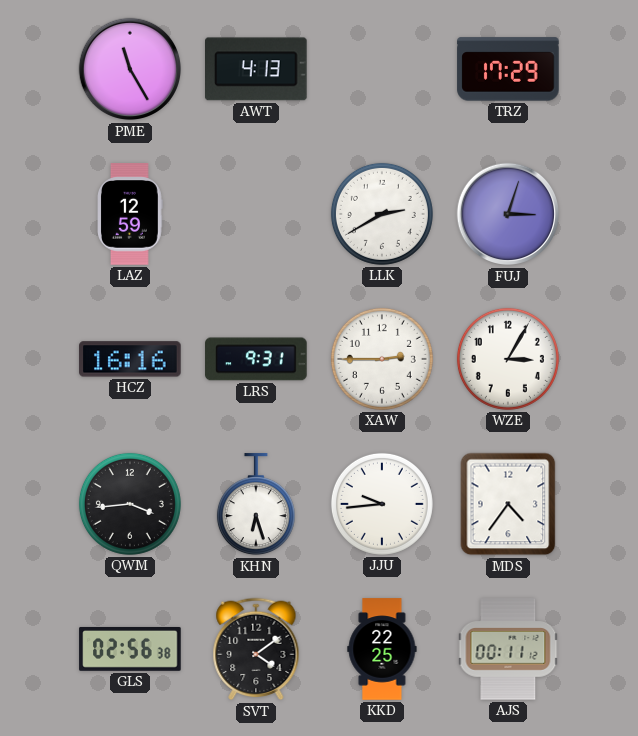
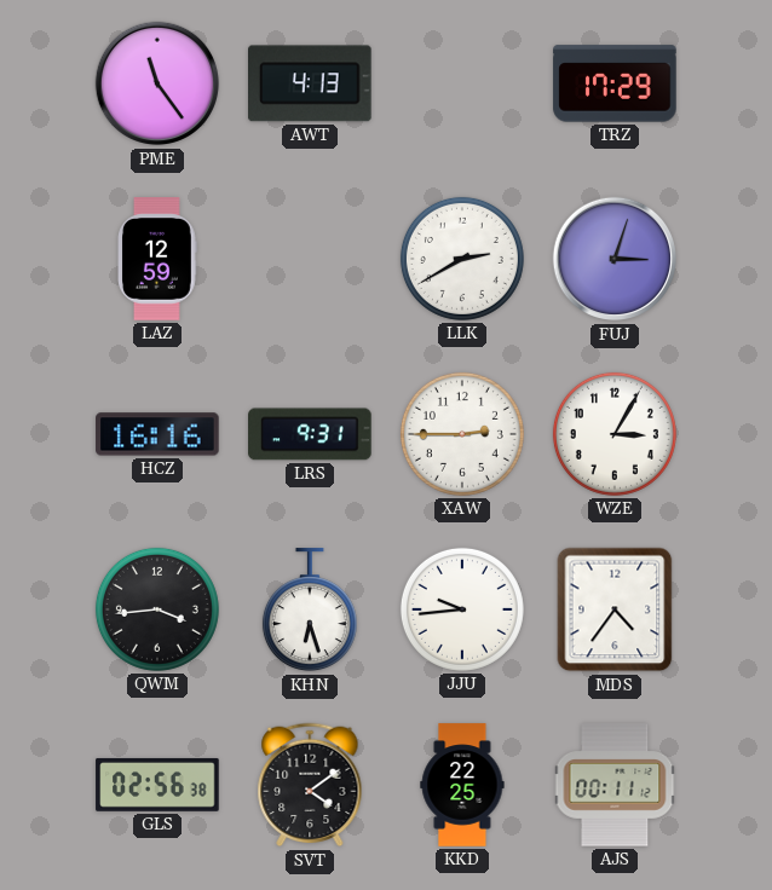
PME: 11:25 -> 11:24 (157, 83)
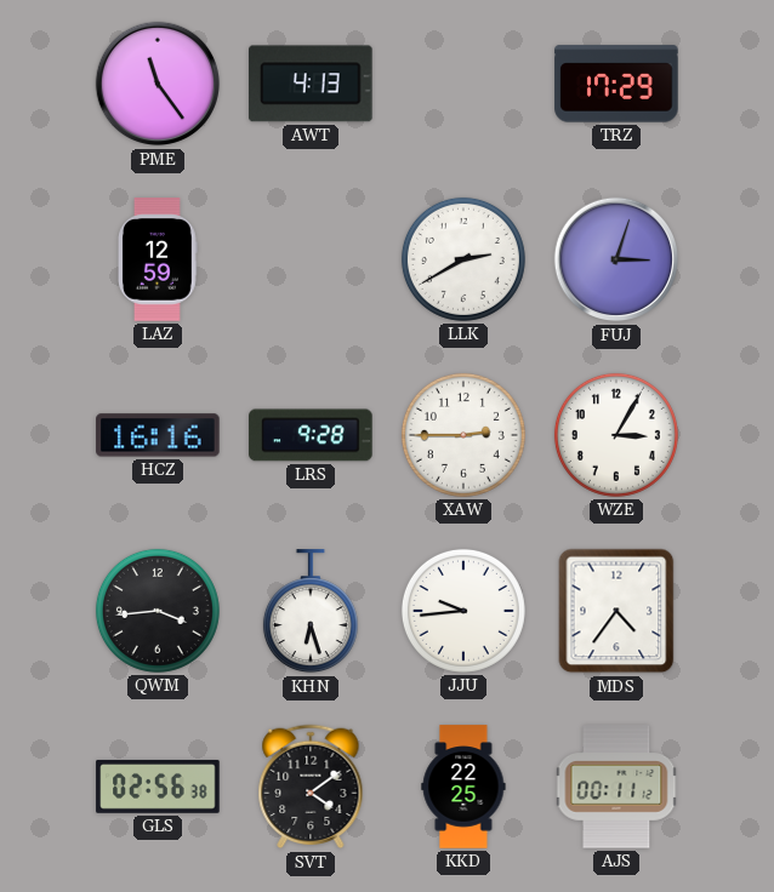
LRS: 9:31 -> 9:28 (311, 435)
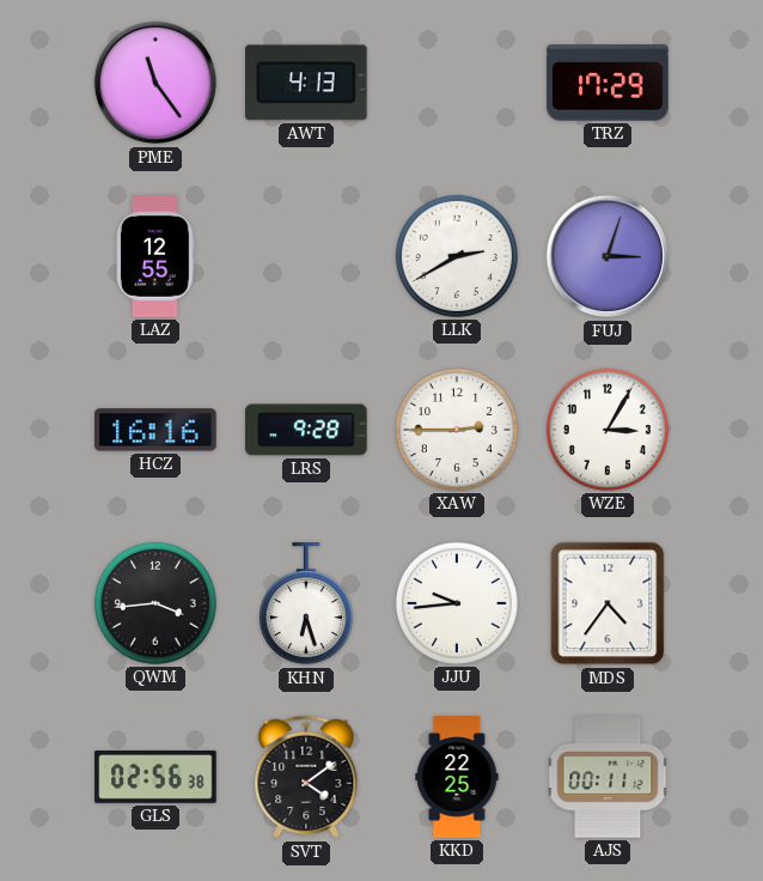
LAZ: 12:59 -> 12:55 (157, 256)
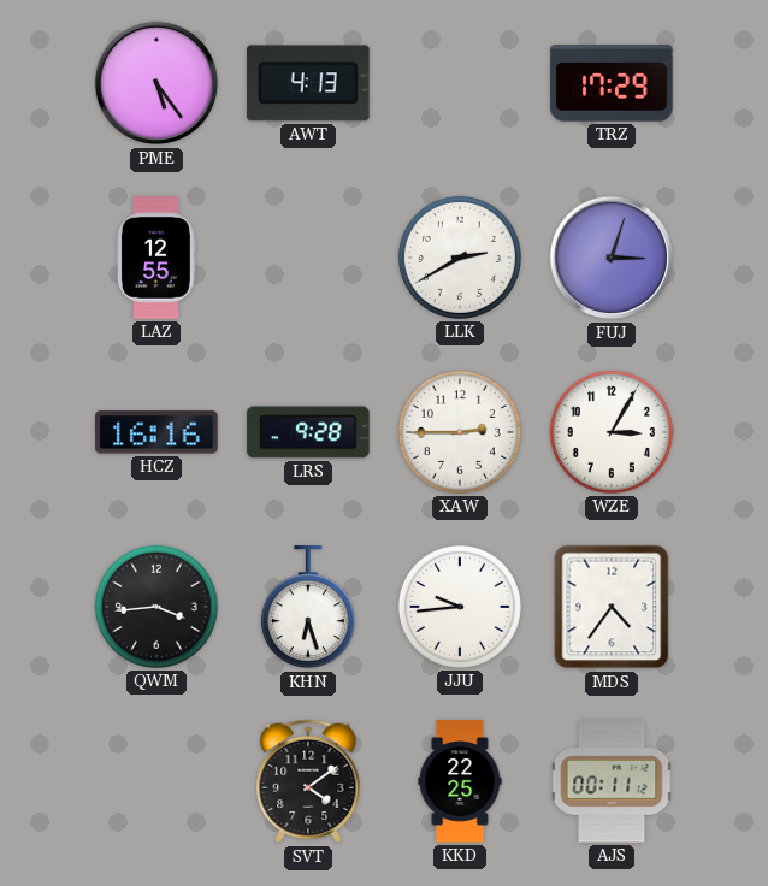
PME: 11:24 -> 5:24 (156, 83)
GLS: 02:56 -> none (155, 777)
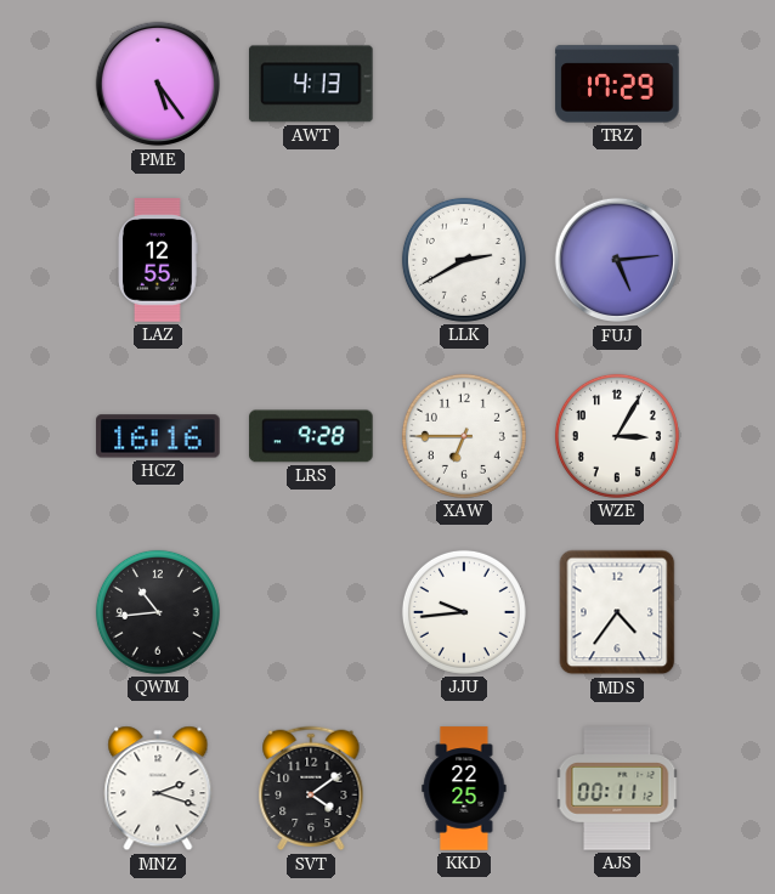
FUJ: 3:03 -> 5:14 (617, 260)
XAW: 2:45 -> 6:45 (464, 436)
QWM: 3:44 -> 10:44 (158, 612)
KHN: 6:27 -> none (308, 608)
MNZ: none -> 2:18 (158, 788)
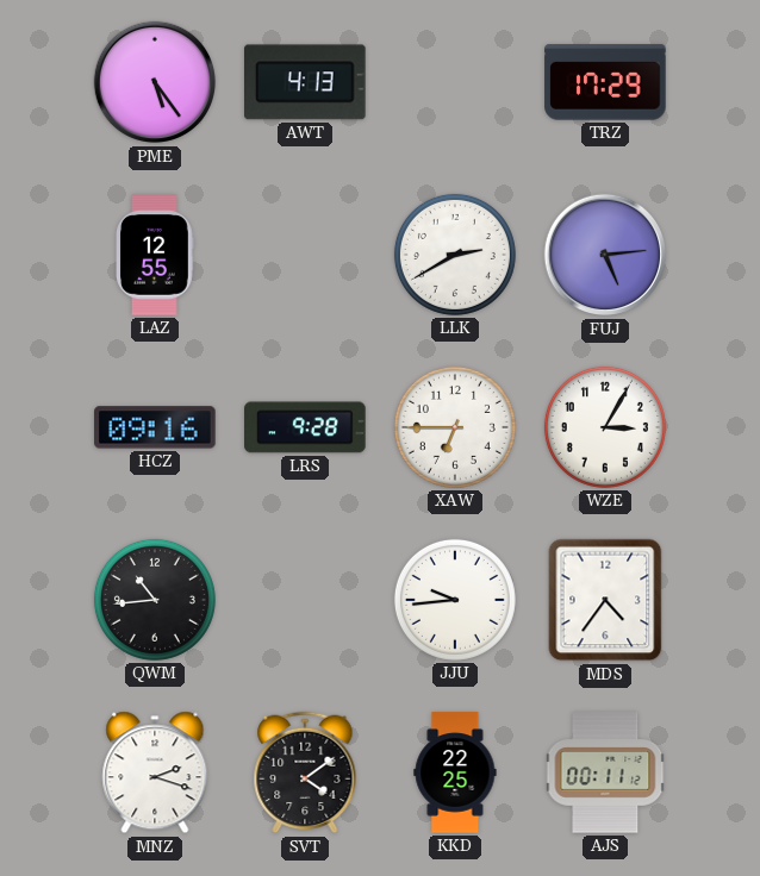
HCZ: 16:16 -> 09:16 (155, 427)
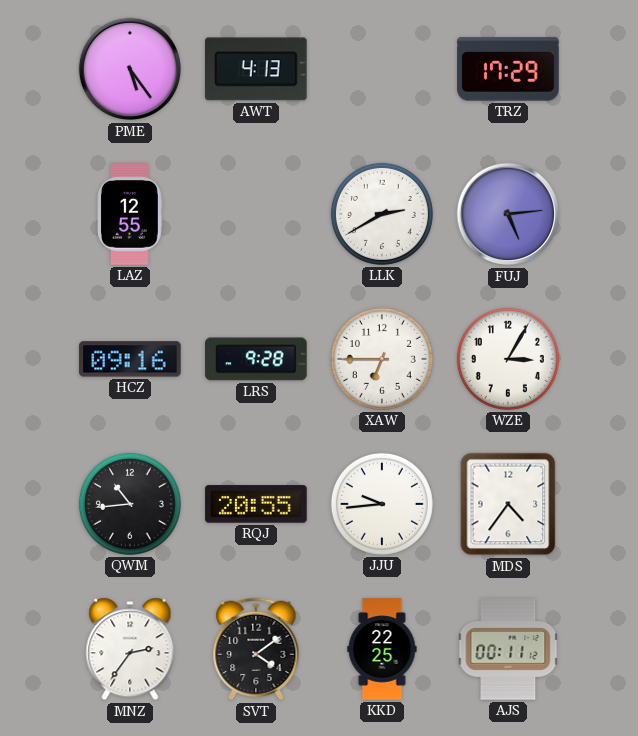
RQJ: none -> 20:55 (256, 504)
MNZ: 2:18 -> 2:36 (130, 649)
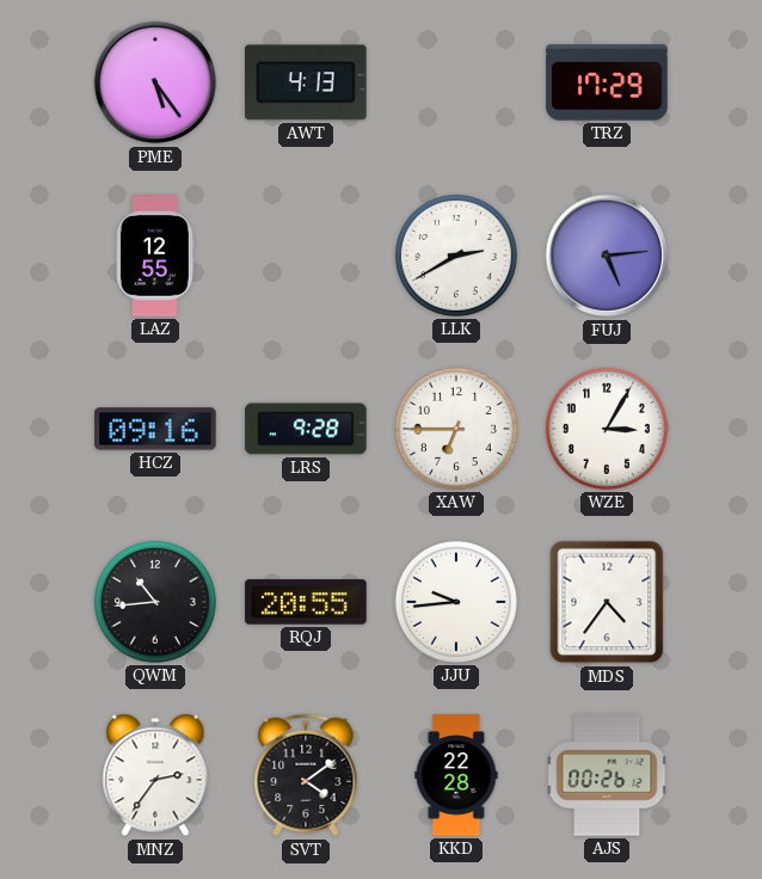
KKD: 22:25 -> 22:28 (456, 775)
AJS: 00:11 -> 00:26 (607, 775)
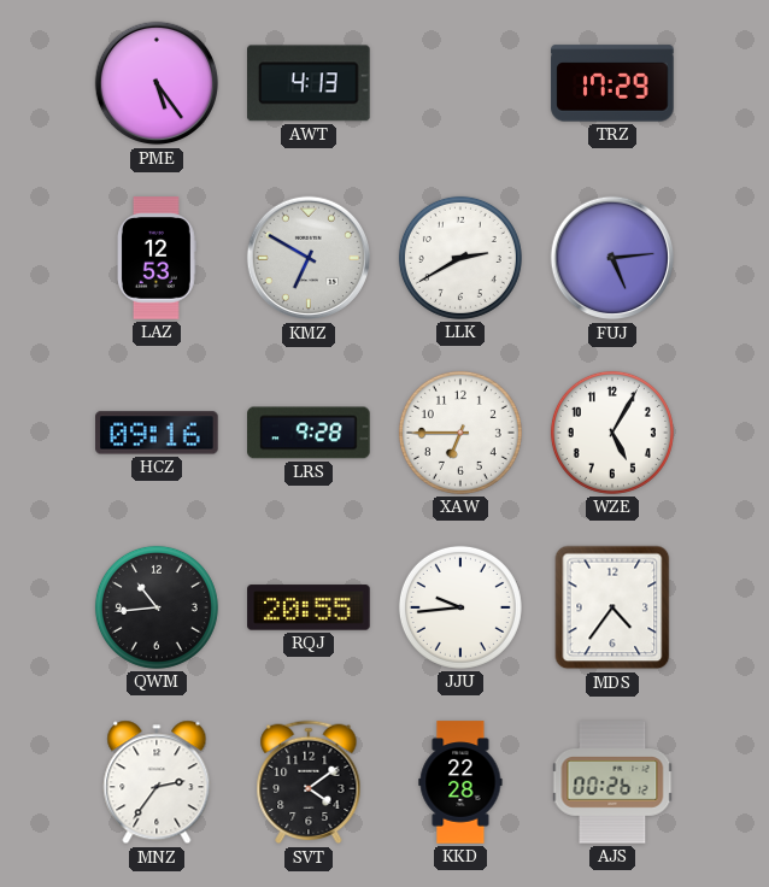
LAZ: 12:55 -> 12:53 (158, 258)
KMZ: none -> 6:50 (309, 258)
WZE: 3:05 -> 5:05 (612, 433)
